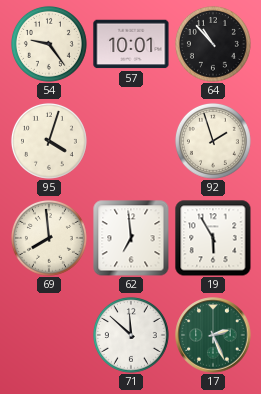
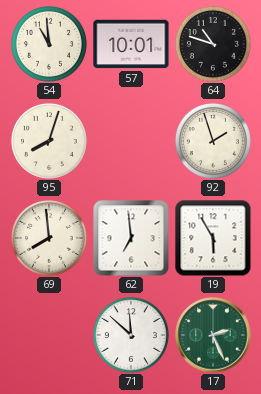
54: 9:24 -> 10:59 (49, 44)
64: 10:53 -> 10:48 (213, 44)
95: 4:03 -> 8:03 (49, 141)
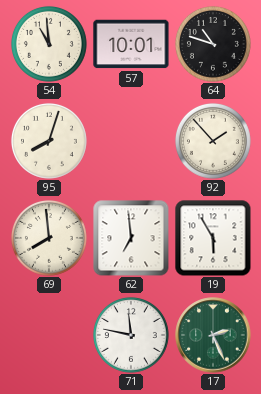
92: 1:57 -> 1:53 (213, 141)
71: 11:52 -> 11:47 (131, 335)
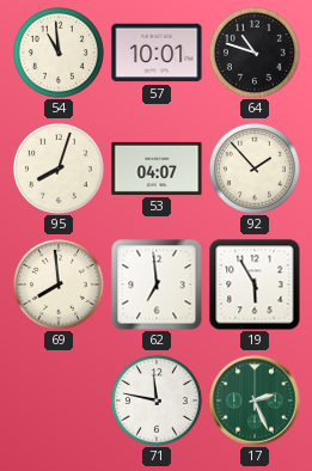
53: none -> 04:07 (157, 169)
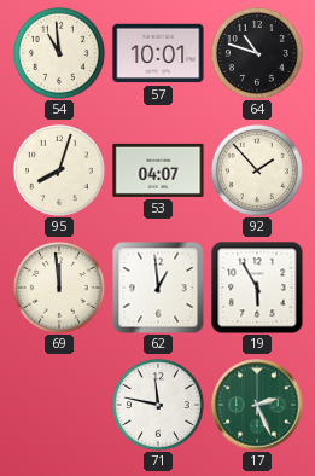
69: 7:59 -> 11:59 (59, 288)
62: 6:59 -> 12:59 (158, 288)
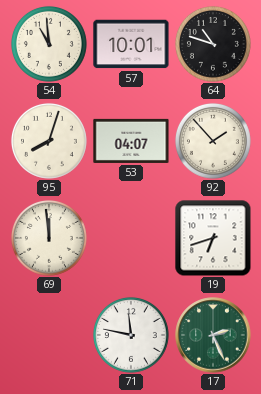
62: 12:59 -> none (158, 288)
19: 5:55 -> 6:42 (213, 238)
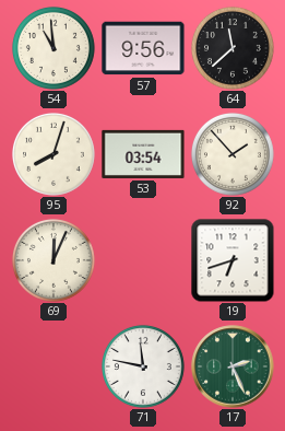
57: 10:01 -> 9:56 (143, 48)
64: 10:48 -> 11:38 (233, 48)
53: 04:07 -> 03:54 (143, 154)
69: 11:59 -> 12:04 (54, 260)
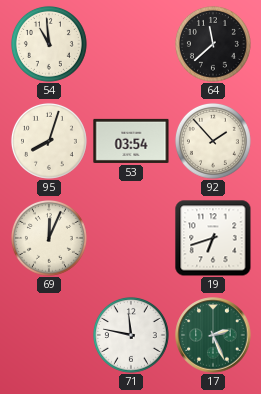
57: 9:56 -> none (143, 48)
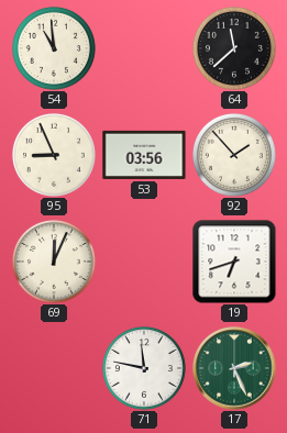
95: 8:03 -> 8:56 (54, 155)
53: 03:54 -> 03:56 (144, 155)
